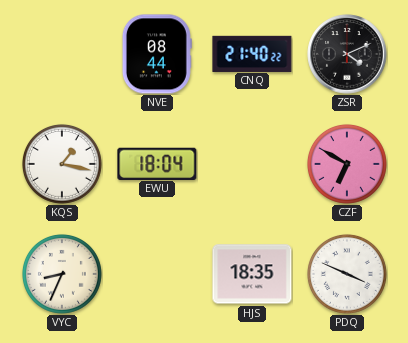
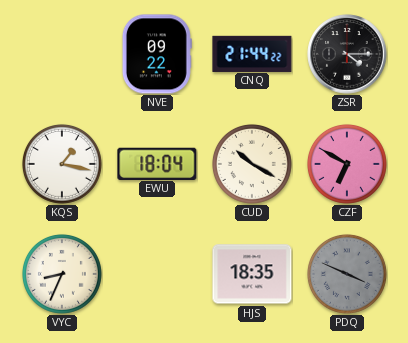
NVE: 08:44 -> 09:22 (157, 54)
CNQ: 21:40 -> 21:44 (252, 53)
ZSR: 4:11 -> 4:15 (347, 54)
CUD: none -> 10:20 (252, 164)
PDQ dial: white -> grey (347, 274)
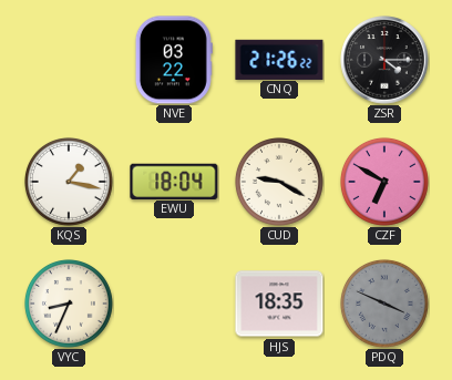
NVE: 09:22 -> 03:22 (174, 60)
CNQ: 21:44 -> 21:26 (279, 59)
CUD: 10:20 -> 9:20 (279, 182)
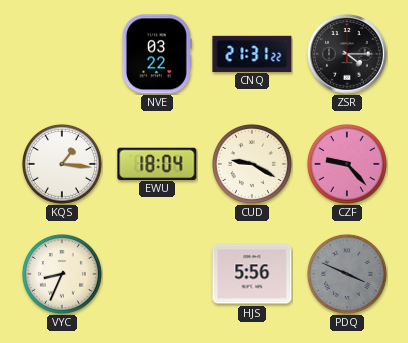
CNQ: 21:26 -> 21:31 (252, 53)
KQS: 1:17 -> 1:16 (62, 164)
CZF: 6:50 -> 9:23 (347, 164)
HJS: 18:35 -> 5:56 (252, 274)
